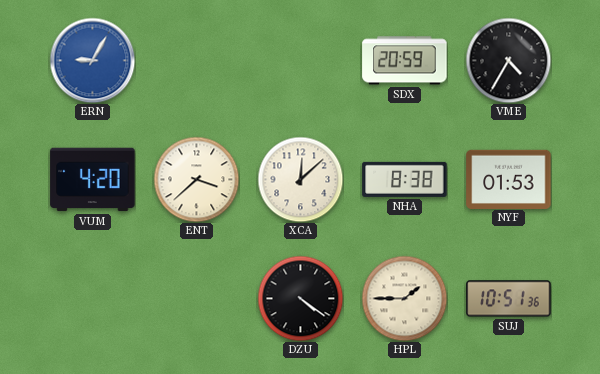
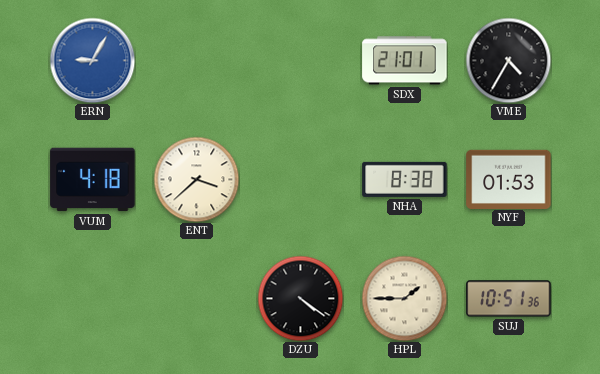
SDX: 20:59 -> 21:01 (405, 61)
VUM: 4:20 -> 4:18 (93, 180)
XCA: 12:08 -> none (300, 179)
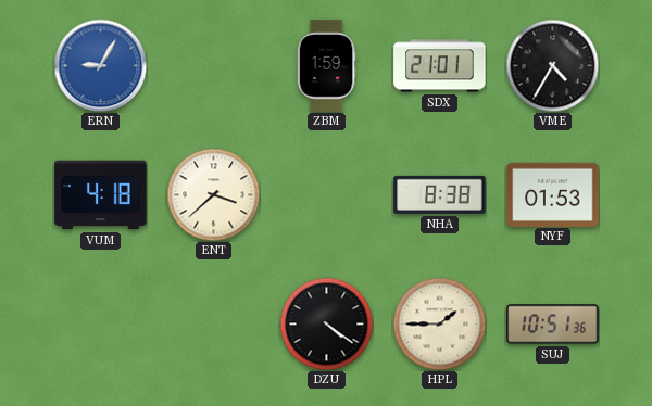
ZBM: none -> 1:59 (326, 66)
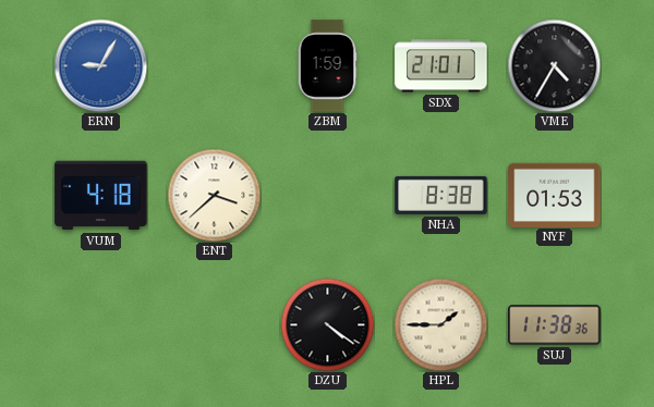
SUJ: 10:51 -> 11:38 (555, 325)
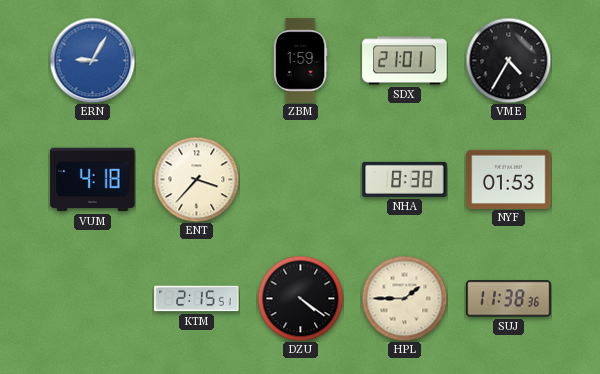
ENT: 3:38 -> 3:37 (196, 179)
KTM: none -> 2:15 (197, 299)
